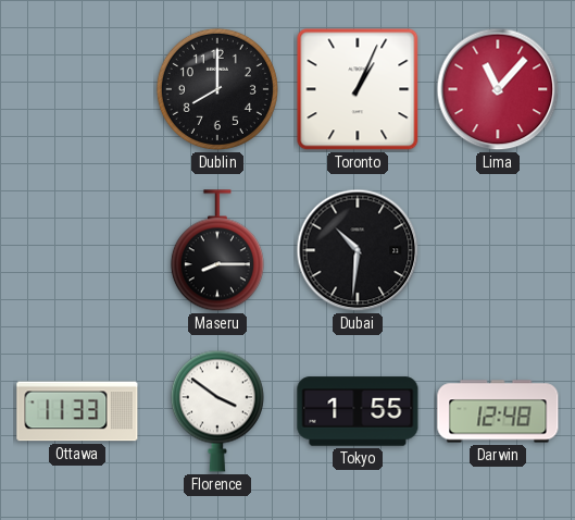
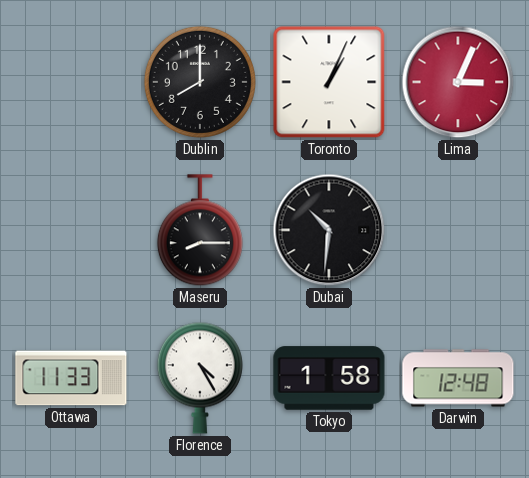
Lima: 11:07 -> 3:04 (458, 82)
Florence: 3:51 -> 4:25 (200, 378)
Tokyo: 1:55 -> 1:58 (329, 378)
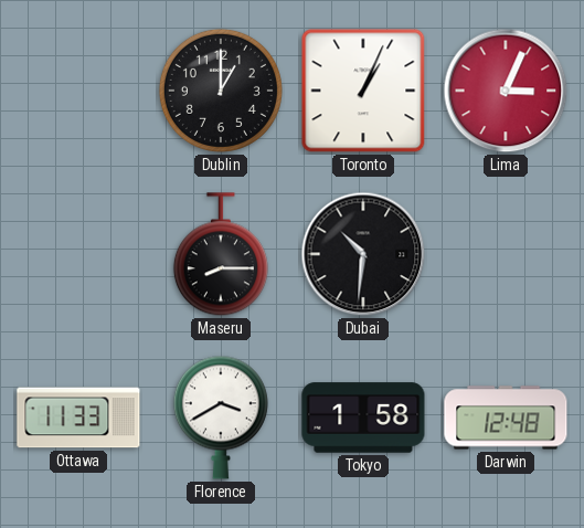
Dublin: 8:00 -> 1:00 (221, 91)
Florence: 4:25 -> 3:40 (221, 418)
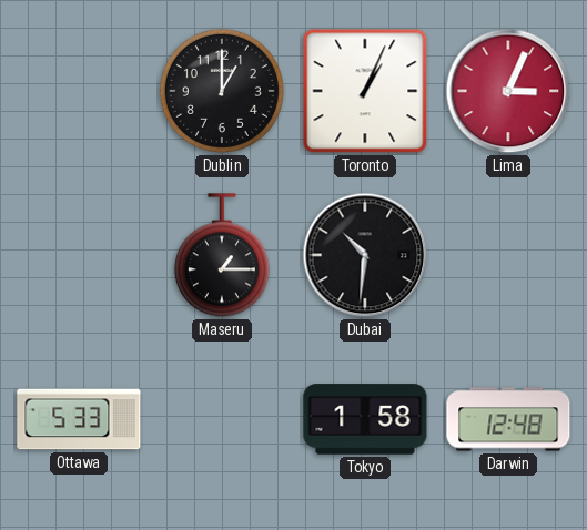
Maseru: 8:15 -> 1:15 (222, 256)
Ottawa: 11:33 -> 5:33 (79, 419)
Florence: 3:40 -> none (221, 418)
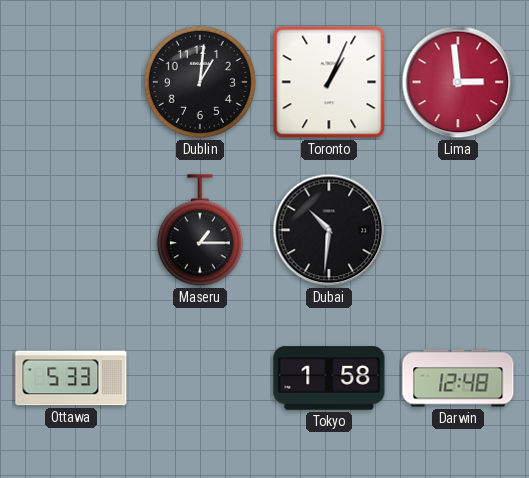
Dublin: 1:00 -> 1:01 (200, 82)
Lima: 3:04 -> 2:59 (458, 82)
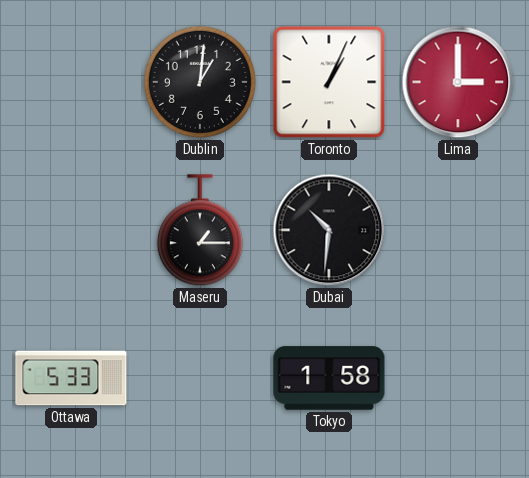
Lima: 2:59 -> 3:00 (458, 82)
Darwin: 12:48 -> none (458, 378)
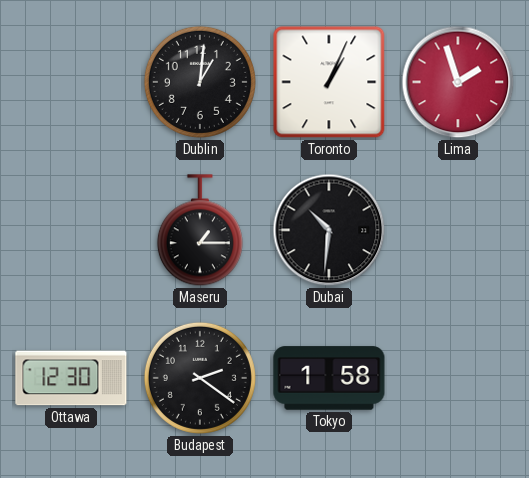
Lima: 3:00 -> 1:57 (458, 82)
Ottawa: 5:33 -> 12:30 (71, 378)
Budapest: none -> 2:21 (200, 378)
